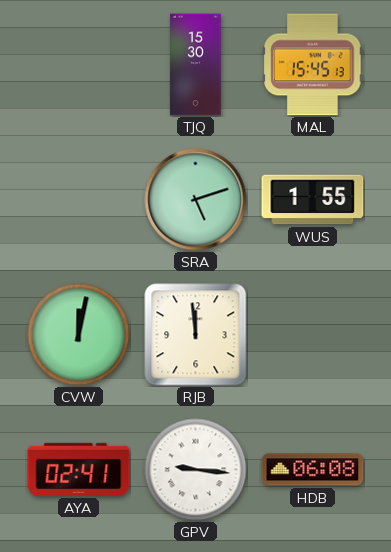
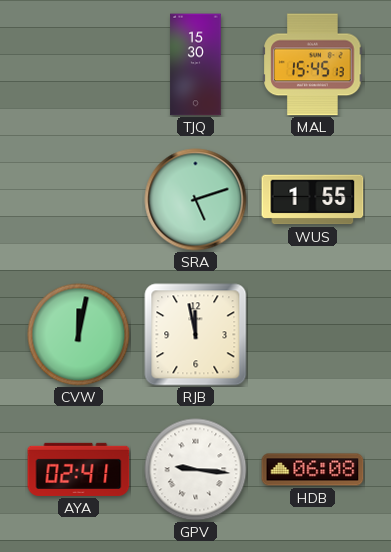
RJB: 11:59 -> 11:58 (196, 335)
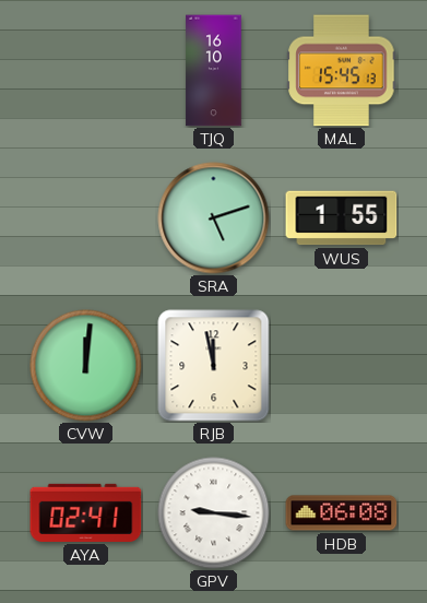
TJQ: 15:30 -> 16:10 (214, 71)
CVW: 12:02 -> 12:01 (86, 366)
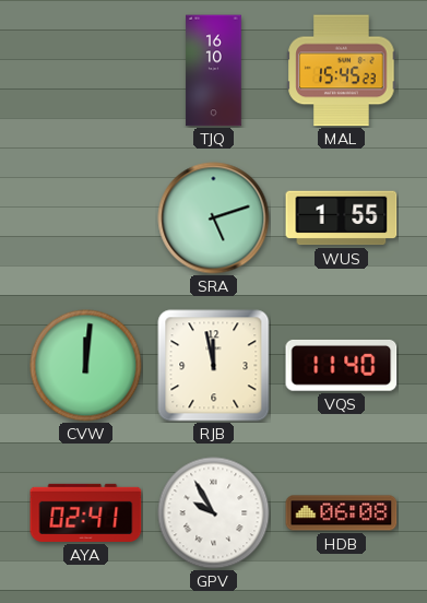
MAL: 15:45:13 -> 15:45:23 (342, 71)
VQS: none -> 11:40 (342, 366)
GPV: 9:16 -> 9:55 (214, 513)
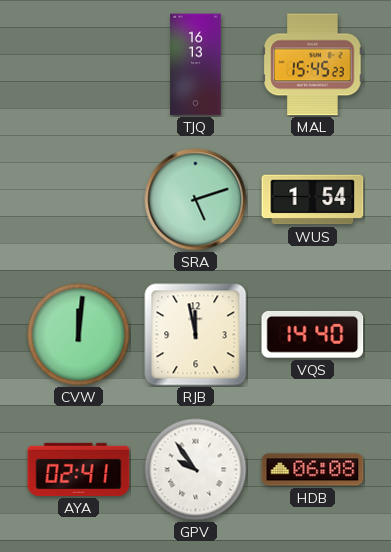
TJQ: 16:10 -> 16:13 (196, 65)
WUS: 1:55 -> 1:54 (313, 200)
VQS: 11:40 -> 14:40 (313, 335)
GPV: 9:55 -> 9:54 (196, 470)
